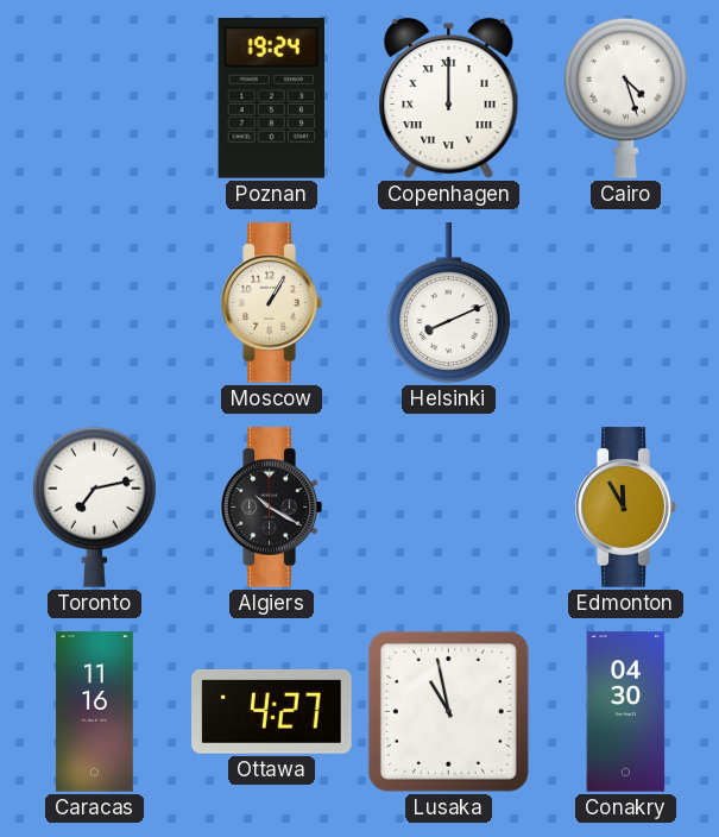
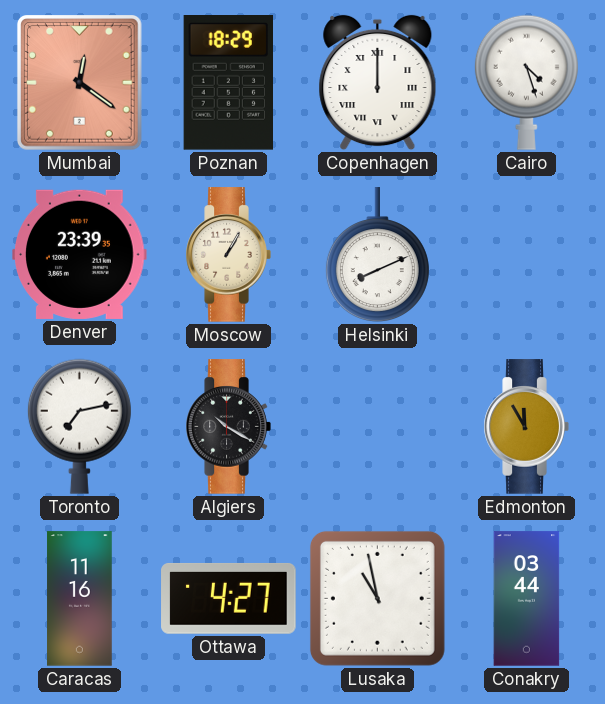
Mumbai: none -> 12:21 (79, 83)
Poznan: 19:24 -> 18:29 (228, 83)
Denver: none -> 23:39 (80, 254)
Conakry: 04:30 -> 03:44 (527, 599)
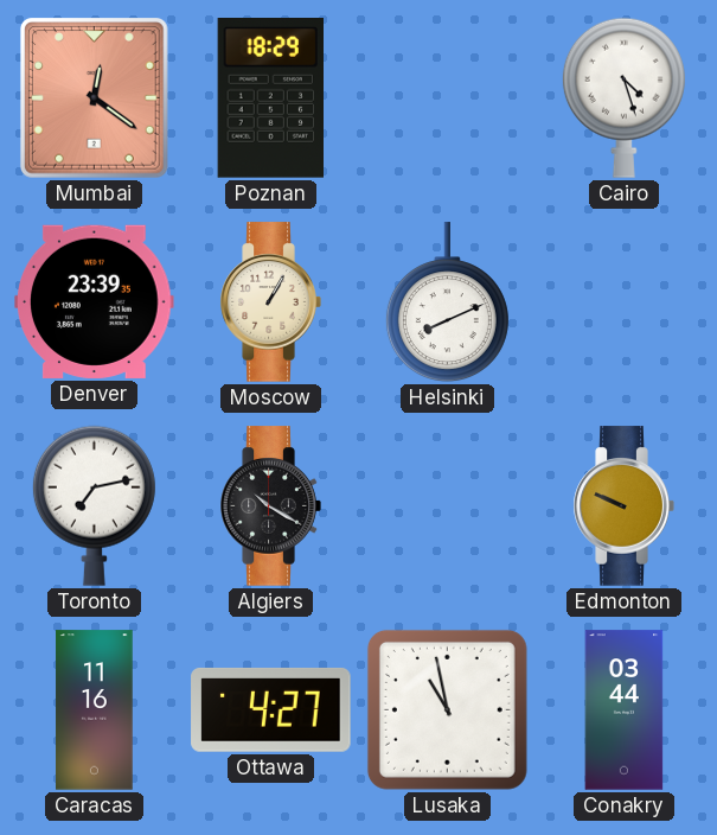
Copenhagen: 12:00 -> none (378, 83)
Edmonton: 11:55 -> 9:49 (623, 506)
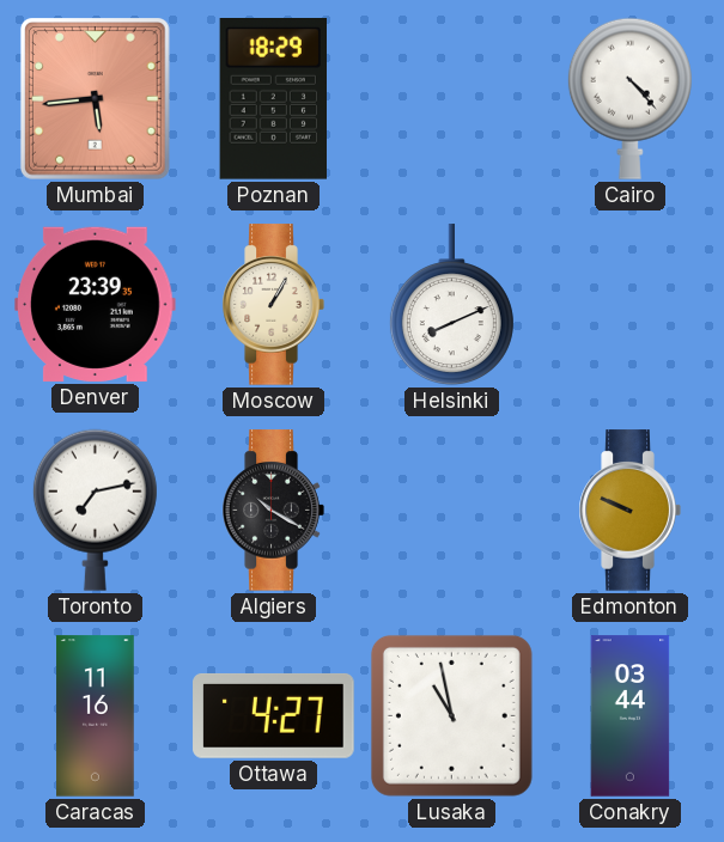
Mumbai: 12:21 -> 5:44 (95, 99)
Cairo: 4:27 -> 4:23 (629, 98)
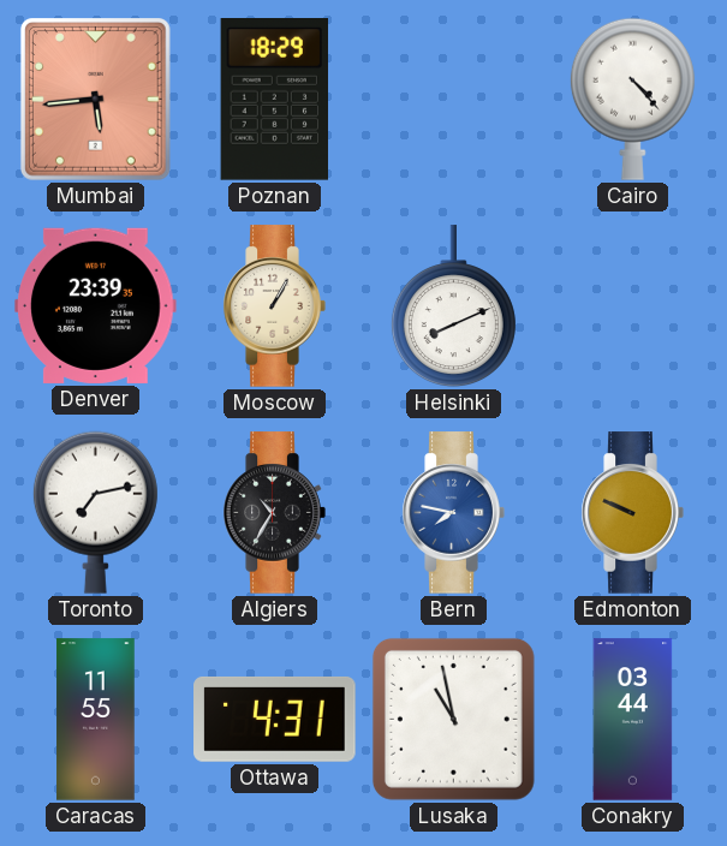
Algiers: 10:20 -> 10:35 (274, 513)
Bern: none -> 7:47 (453, 513)
Caracas: 11:16 -> 11:55 (96, 720)
Ottawa: 4:27 -> 4:31 (275, 719)
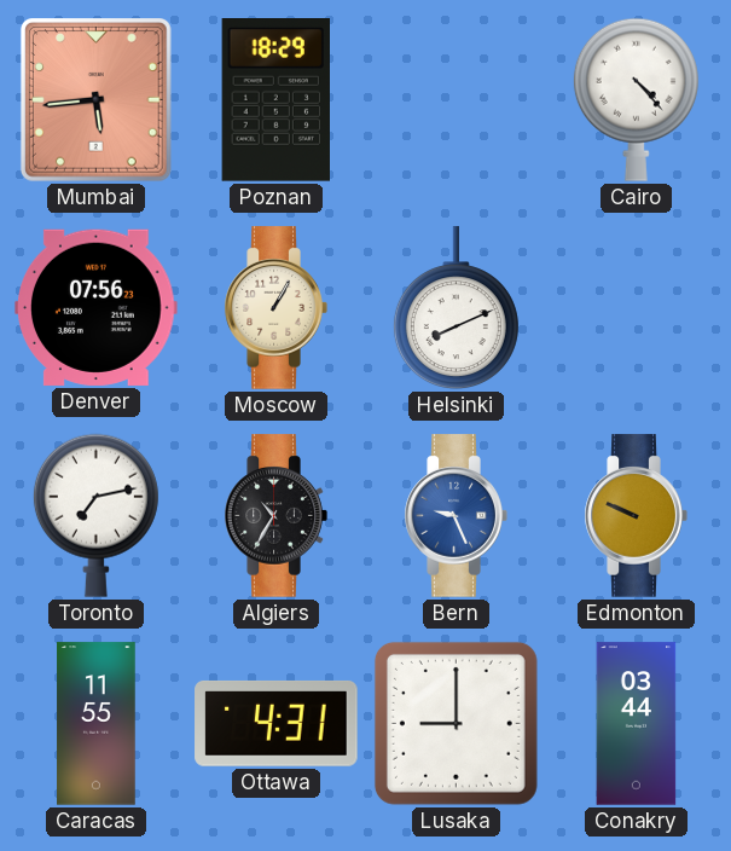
Denver: 23:39 -> 07:56 (97, 307)
Bern: 7:47 -> 9:26 (456, 516)
Lusaka: 10:58 -> 9:00 (456, 723)
